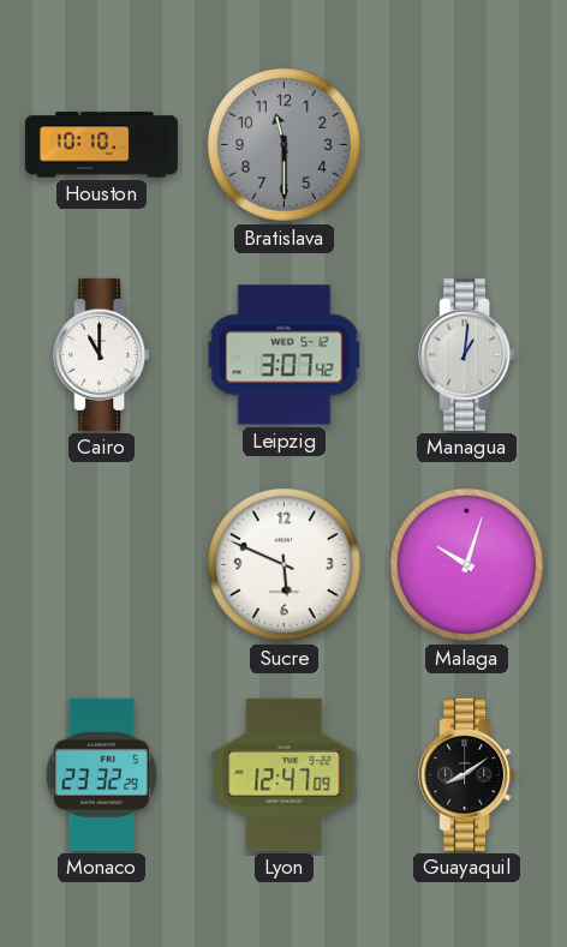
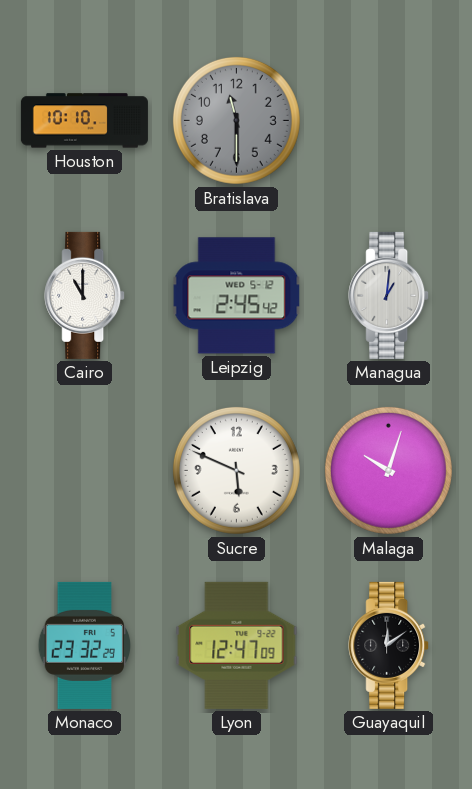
Leipzig: 3:07 -> 2:45 (237, 296)
Guayaquil: 8:09 -> 12:09 (389, 645)
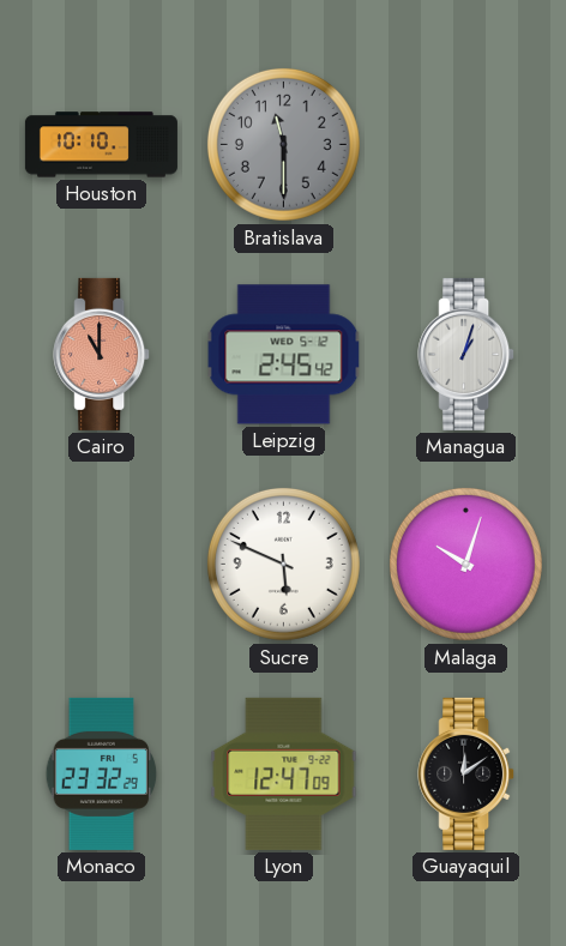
Cairo dial: white -> salmon (102, 354)
Managua: 1:01 -> 1:03 (466, 354)
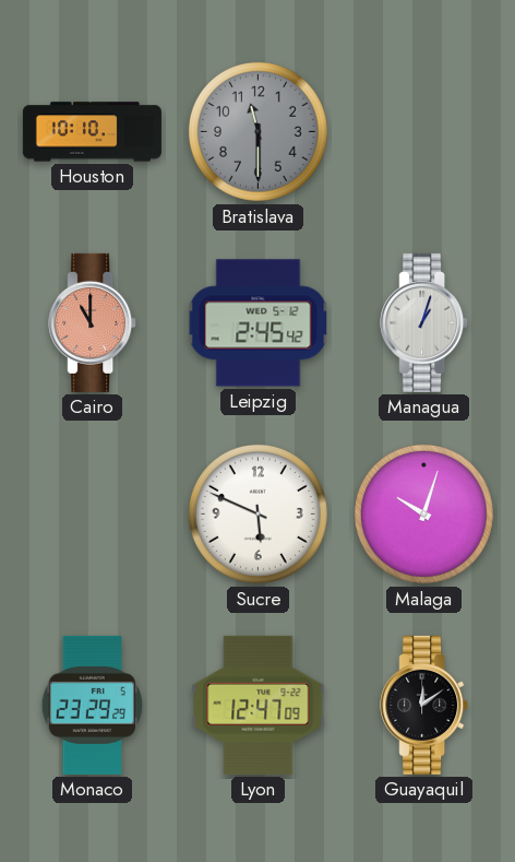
Monaco: 23:32 -> 23:29 (93, 705)
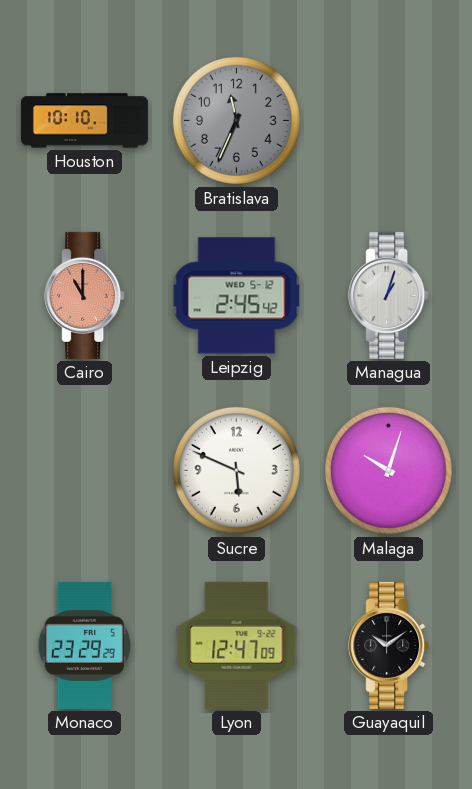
Bratislava: 11:30 -> 11:34 (236, 120)
Guayaquil: 12:09 -> 10:09 (389, 645)
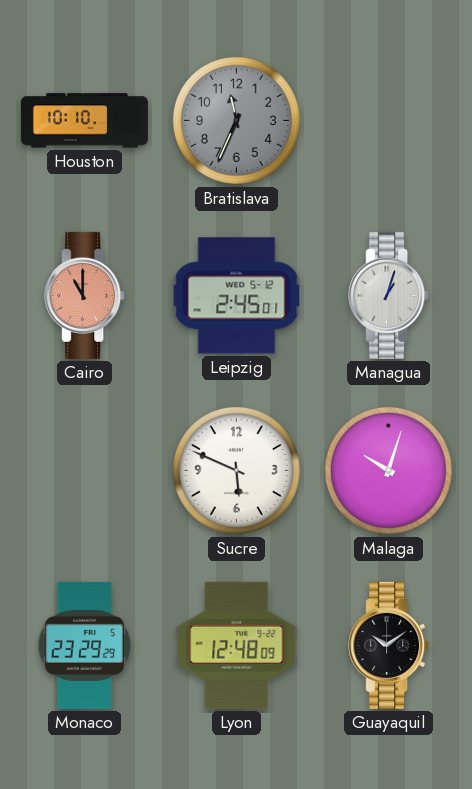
Leipzig: 2:45:42 -> 2:45:01 (237, 296)
Lyon: 12:47 -> 12:48 (237, 645)
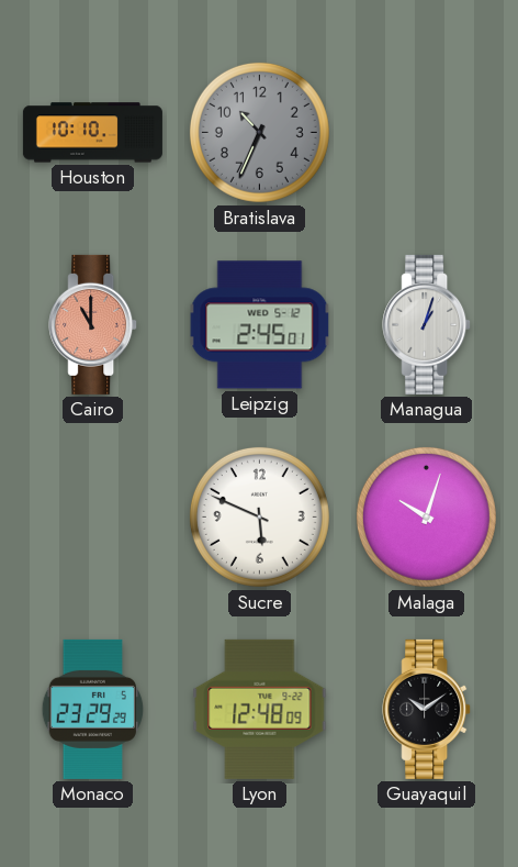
Bratislava: 11:34 -> 10:34 (259, 132)
